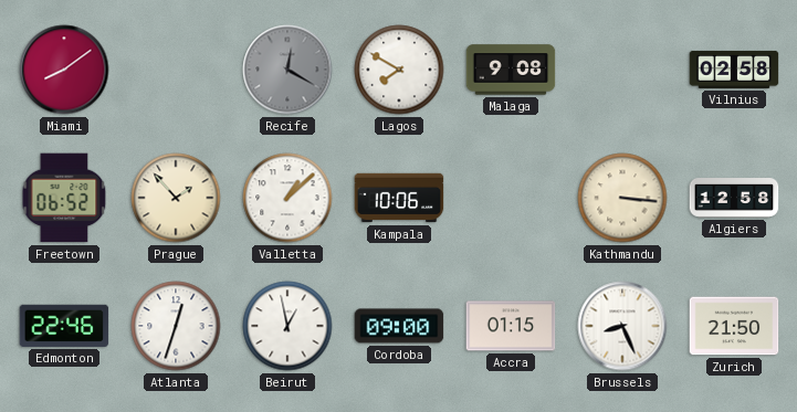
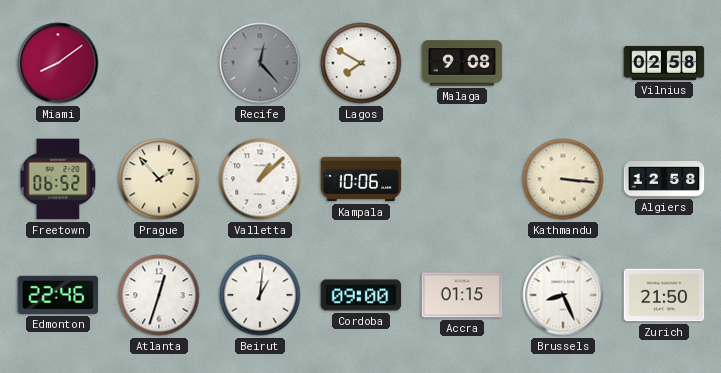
Recife: 12:20 -> 12:23 (260, 63)
Beirut: 12:58 -> 1:01 (260, 295)
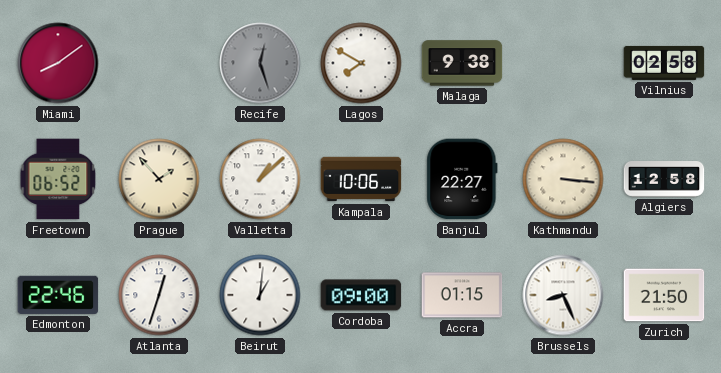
Recife: 12:23 -> 12:27 (260, 63)
Malaga: 9:08 -> 9:38 (462, 63)
Banjul: none -> 22:27 (462, 179)
